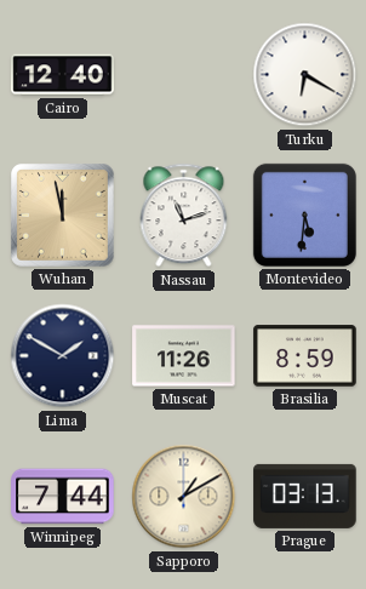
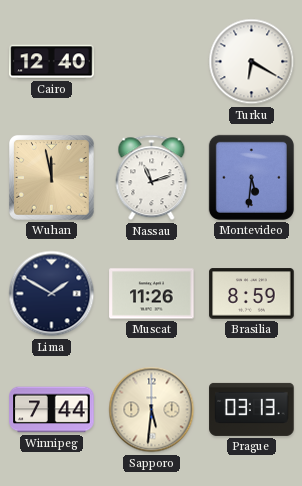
Sapporo: 1:10 -> 5:31 (152, 410)
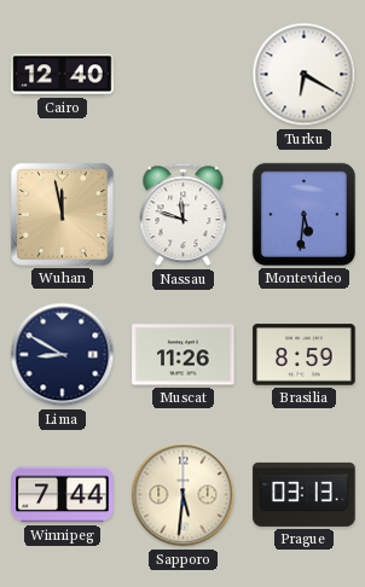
Nassau: 11:12 -> 11:48 (184, 215)
Lima: 1:50 -> 8:50 (63, 355)
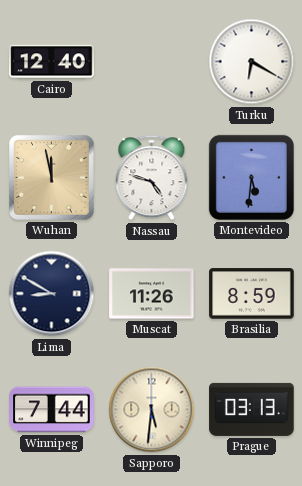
Nassau: 11:48 -> 4:48 (152, 178)
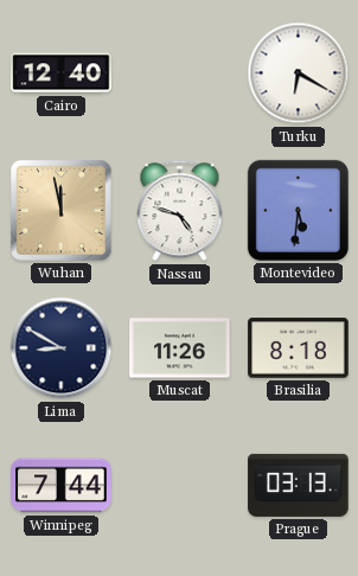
Brasilia: 8:59 -> 8:18 (299, 348)
Sapporo: 5:31 -> none (152, 410)
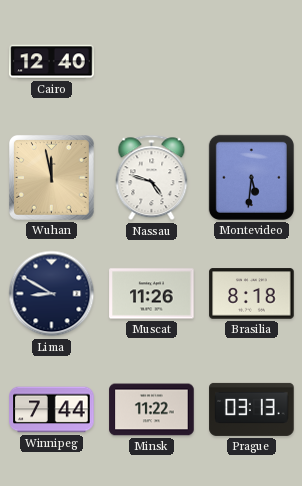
Turku: 6:20 -> none (299, 73)
Minsk: none -> 11:22 (152, 410)
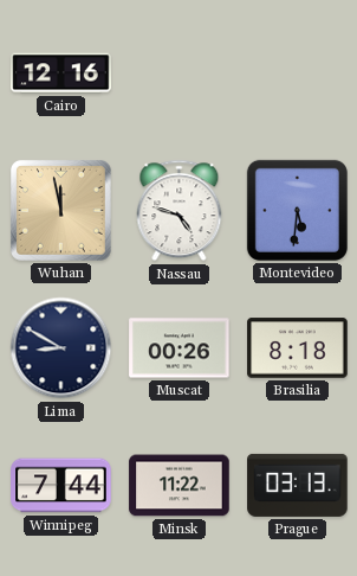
Cairo: 12:40 -> 12:16 (61, 73)
Muscat: 11:26 -> 00:26 (180, 348)
